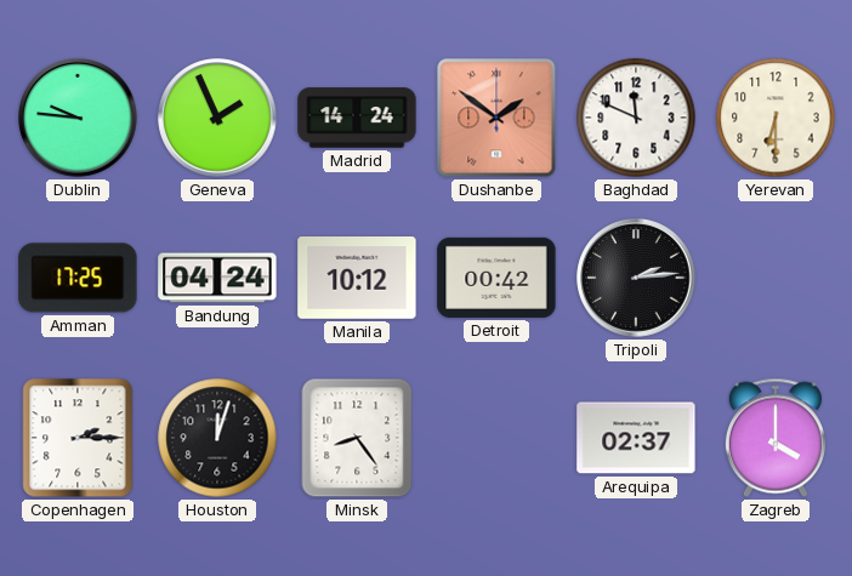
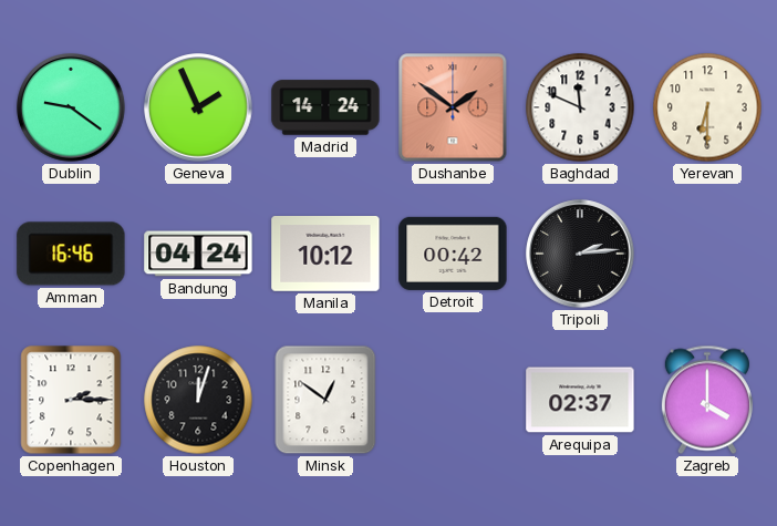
Dublin: 9:46 -> 9:21 (71, 107)
Amman: 17:25 -> 16:46 (71, 254)
Minsk: 8:24 -> 12:51 (325, 400)
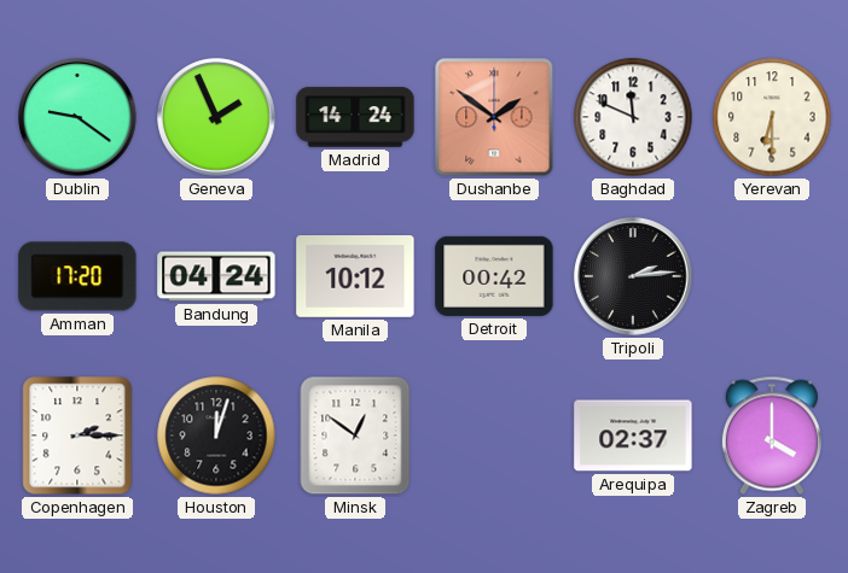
Amman: 16:46 -> 17:20 (77, 276)
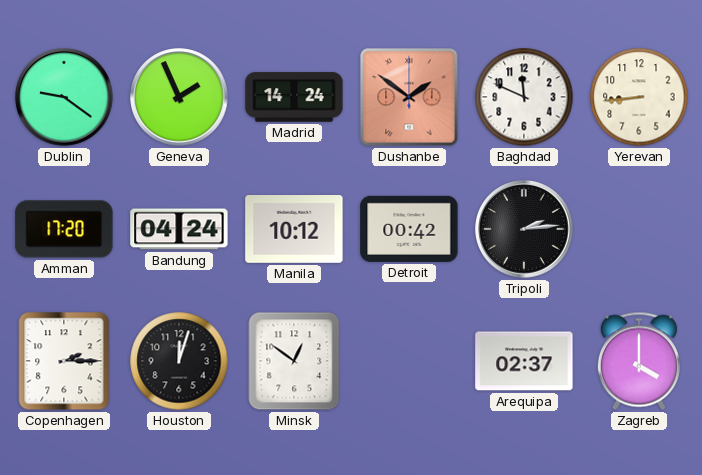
Yerevan: 6:30 -> 8:44 (639, 97)
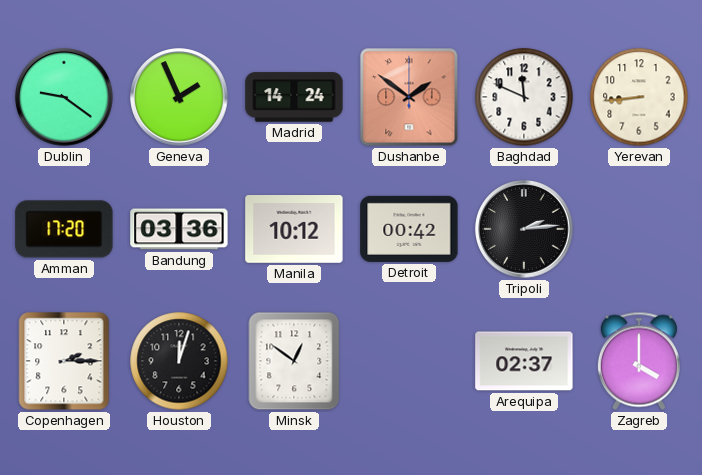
Bandung: 04:24 -> 03:36 (179, 229)
